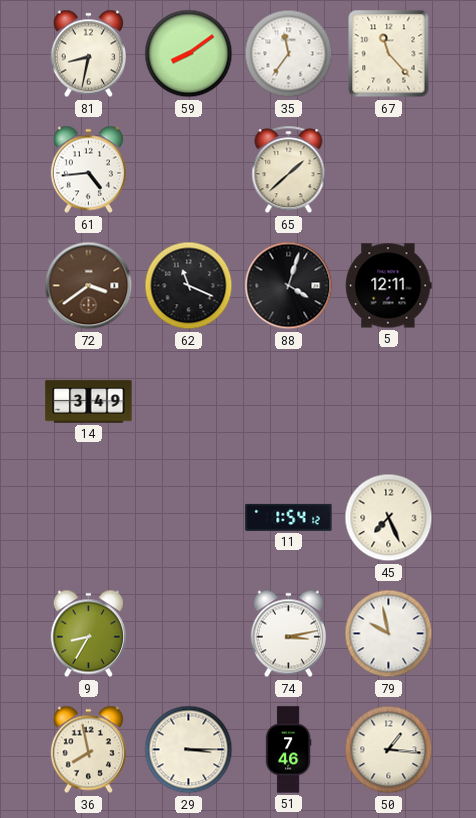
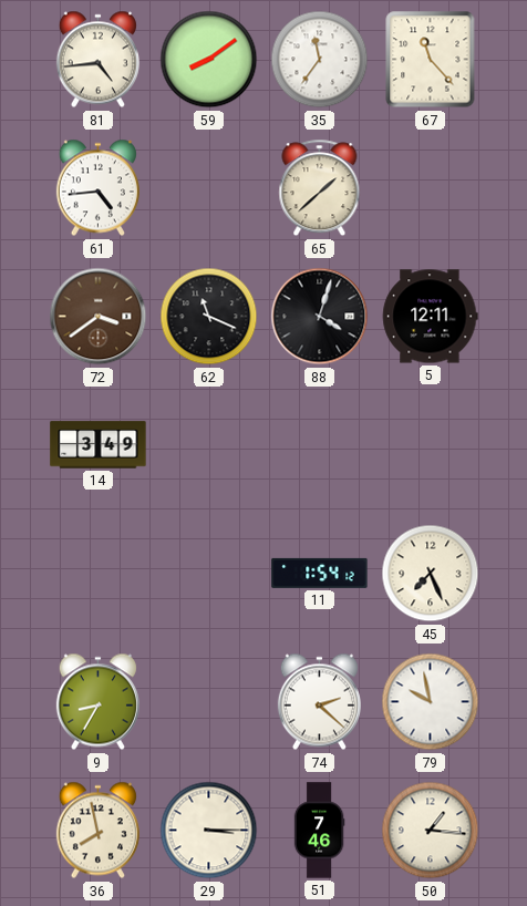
81: 8:32 -> 4:44 (97, 60)
74: 3:13 -> 2:22 (319, 702)
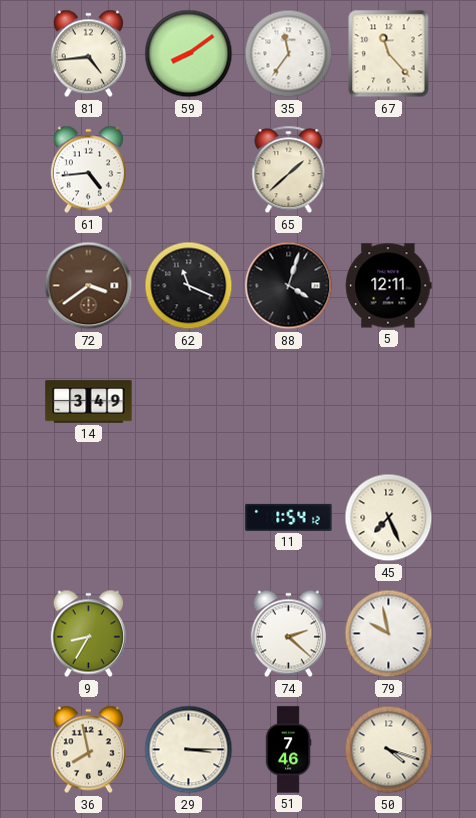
50: 1:16 -> 4:18 (389, 750)
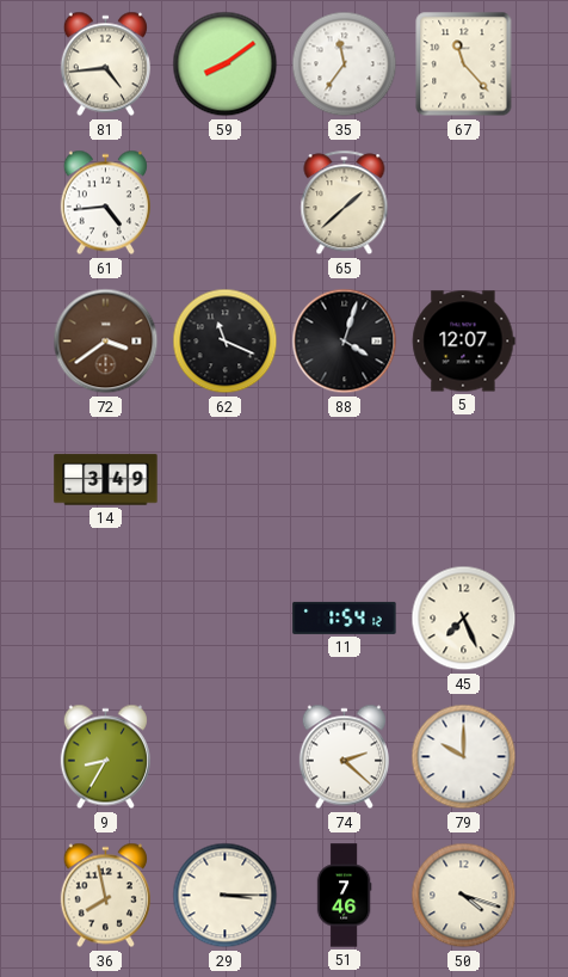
5: 12:11 -> 12:07 (464, 342)
79: 9:58 -> 10:00 (464, 757)
